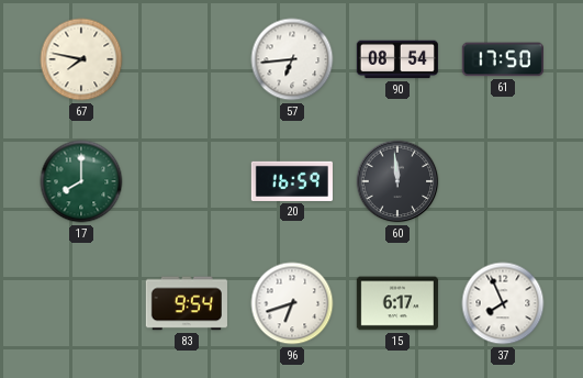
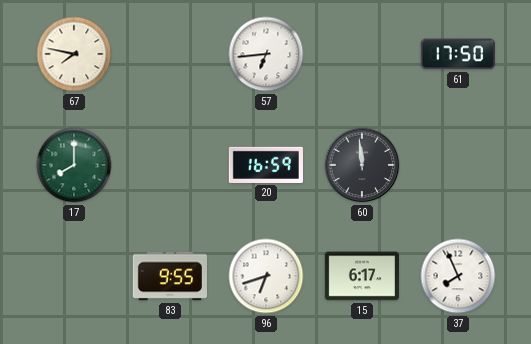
90: 08:54 -> none (397, 59)
83: 9:54 -> 9:55 (170, 276)
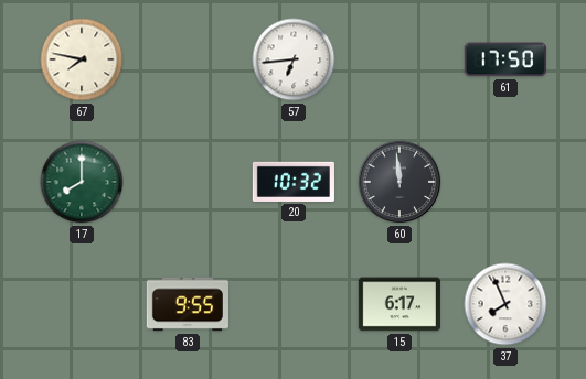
20: 16:59 -> 10:32 (292, 182)
96: 6:42 -> none (266, 276)
